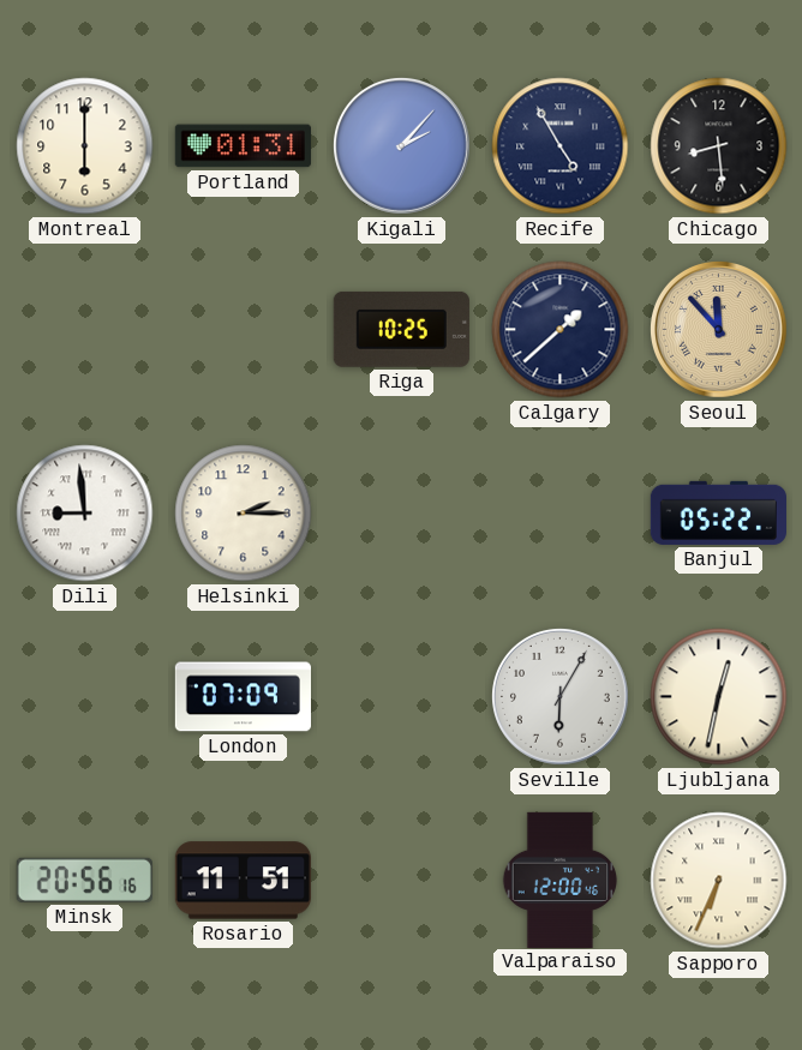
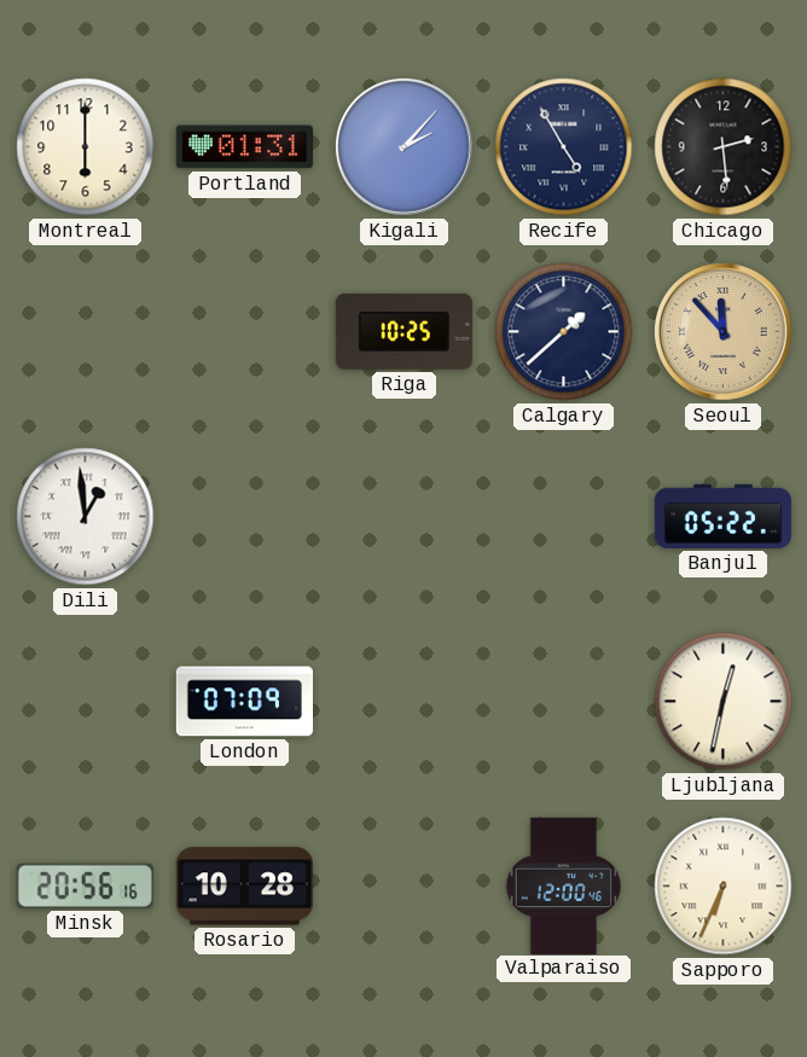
Chicago: 8:29 -> 2:29 (724, 147)
Dili: 8:59 -> 12:59 (86, 517)
Helsinki: 2:15 -> none (244, 514)
Seville: 6:05 -> none (559, 696)
Rosario: 11:51 -> 10:28 (244, 887)
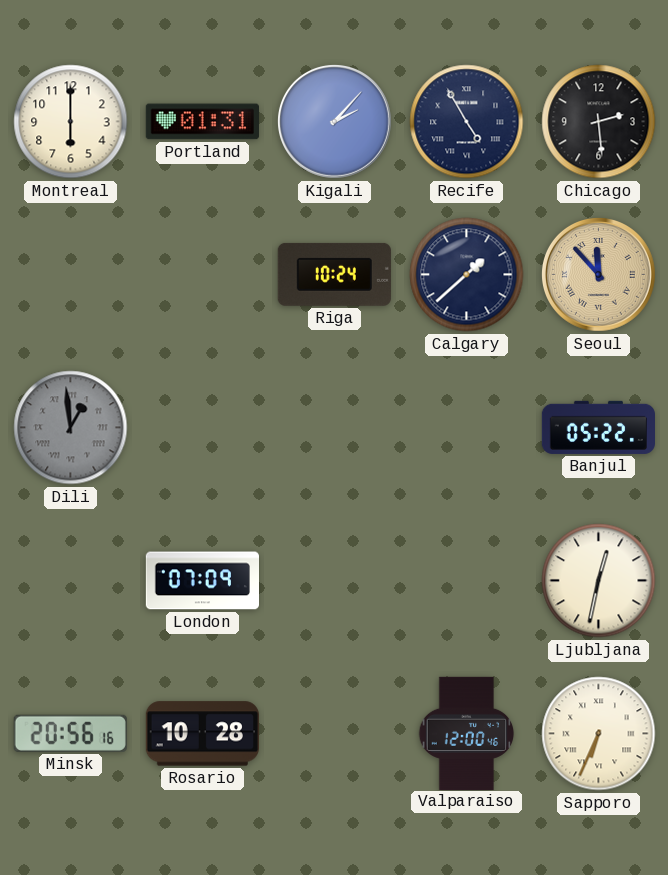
Riga: 10:25 -> 10:24 (334, 274)
Dili dial: white -> grey (71, 428)
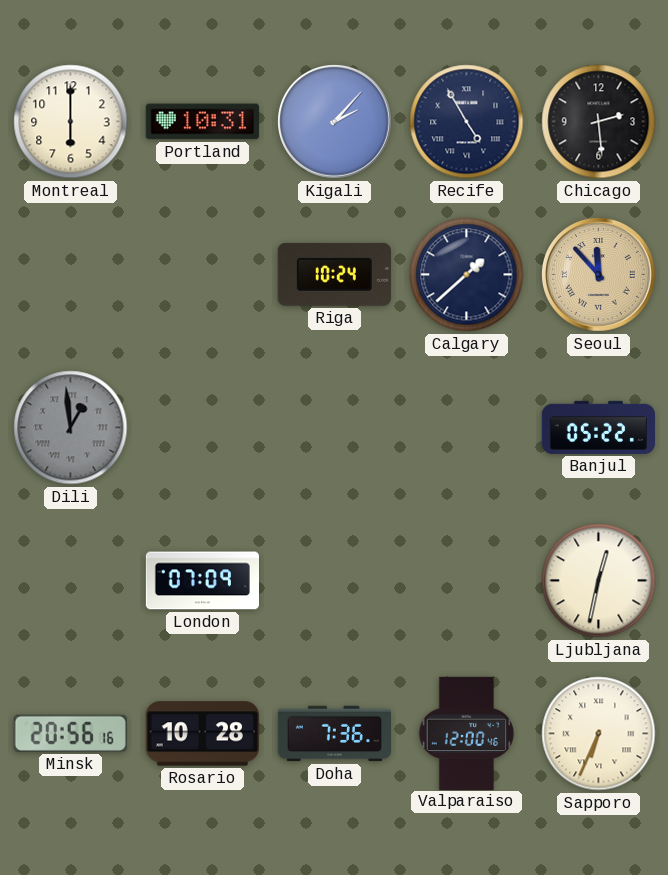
Portland: 01:31 -> 10:31 (202, 122)
Doha: none -> 7:36 (334, 734)
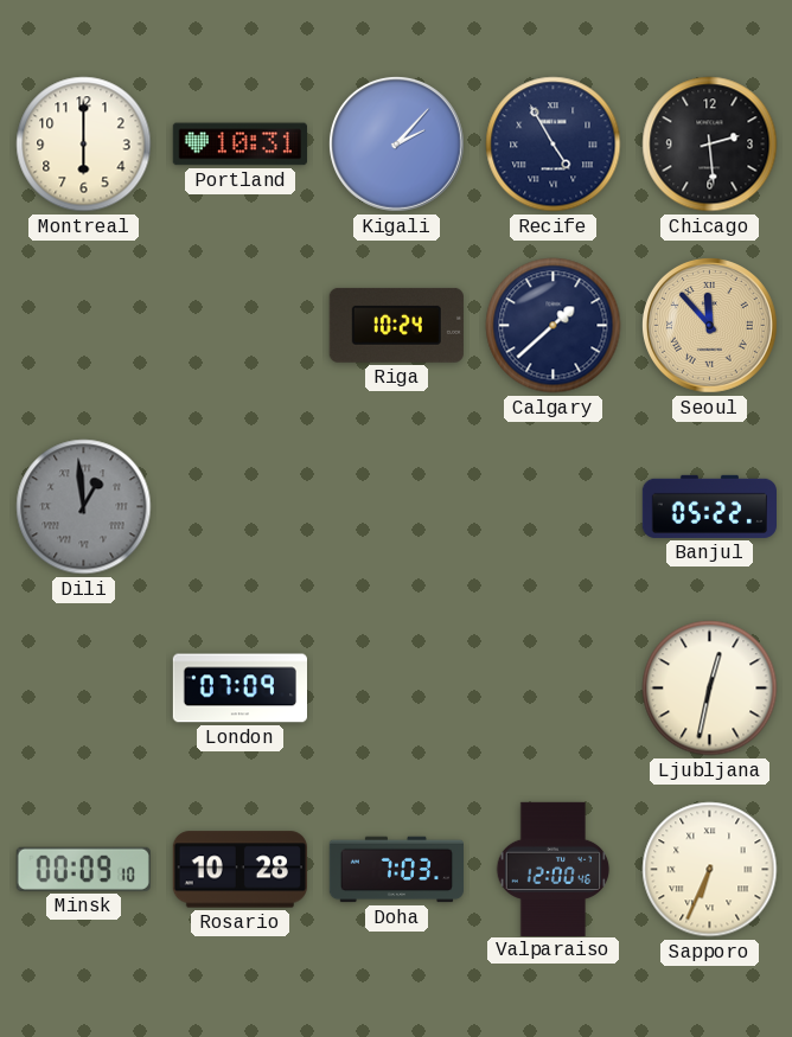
Minsk: 20:56 -> 00:09 (83, 869)
Doha: 7:36 -> 7:03 (396, 870)
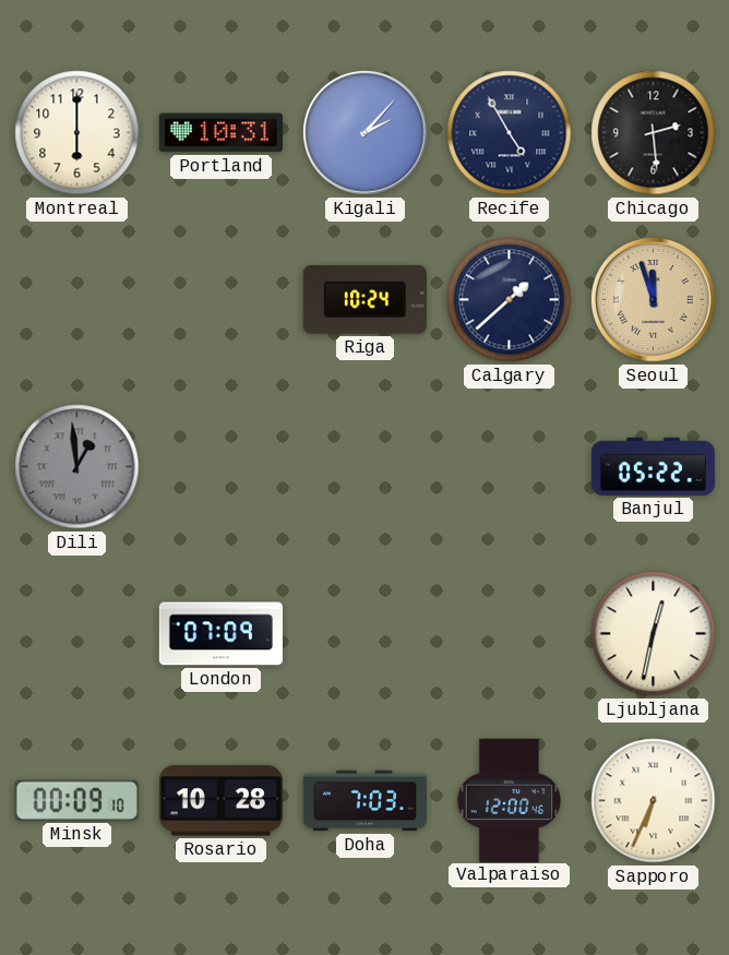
Seoul: 11:53 -> 11:57 (653, 299)
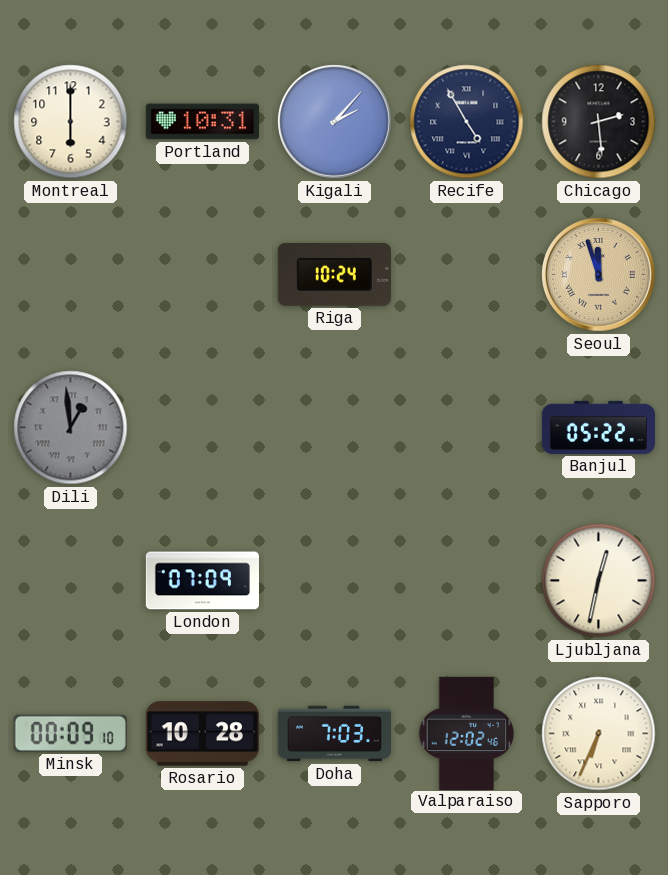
Calgary: 1:38 -> none (510, 300)
Valparaiso: 12:00 -> 12:02 (467, 733)
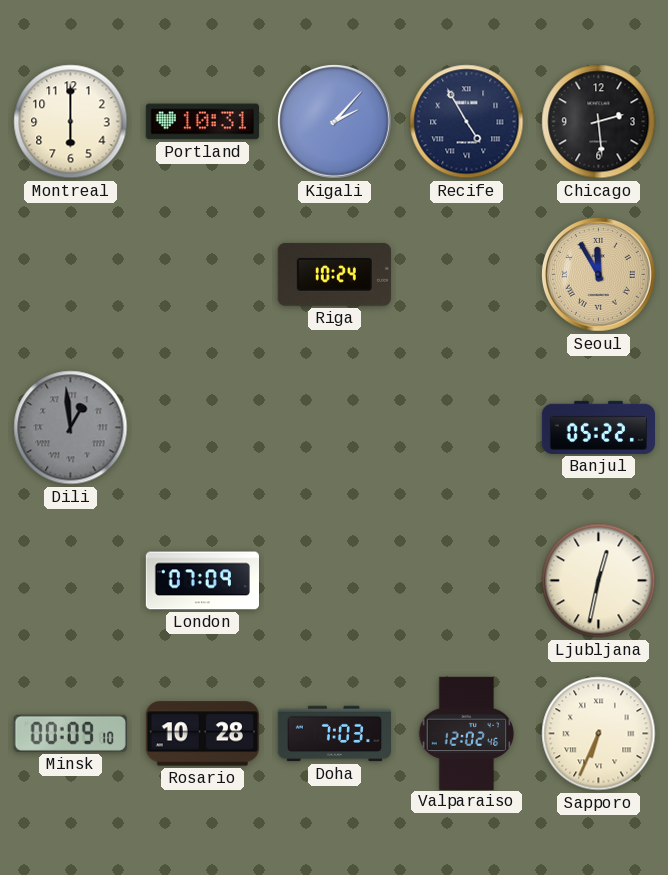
Seoul: 11:57 -> 11:55 (598, 274)
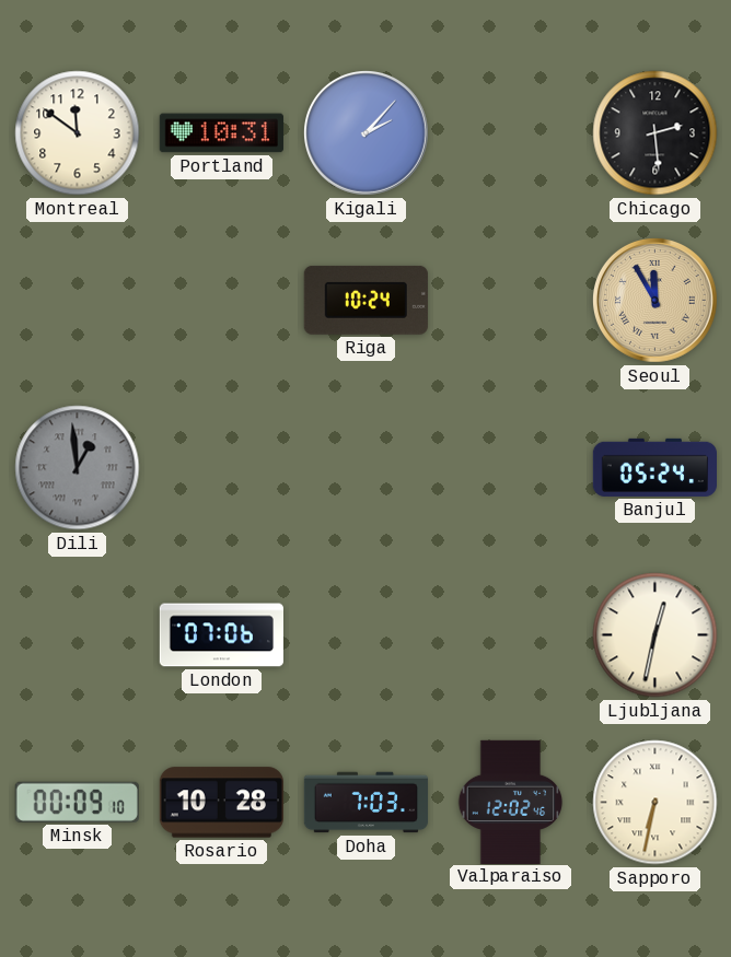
Montreal: 6:00 -> 11:51 (78, 133)
Recife: 4:55 -> none (467, 122)
Banjul: 05:22 -> 05:24 (654, 467)
London: 07:09 -> 07:06 (221, 635)
Sapporo: 6:34 -> 6:32 (655, 803)
